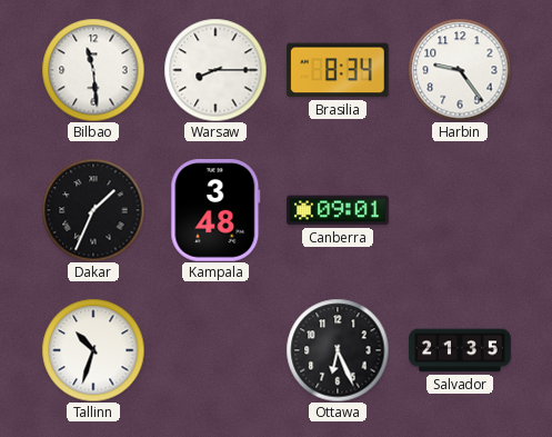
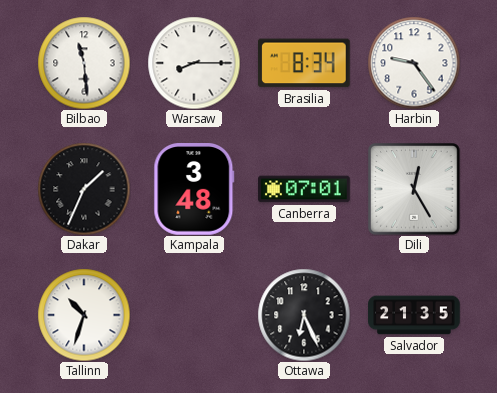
Canberra: 09:01 -> 07:01 (304, 189)
Dili: none -> 12:25 (414, 189)
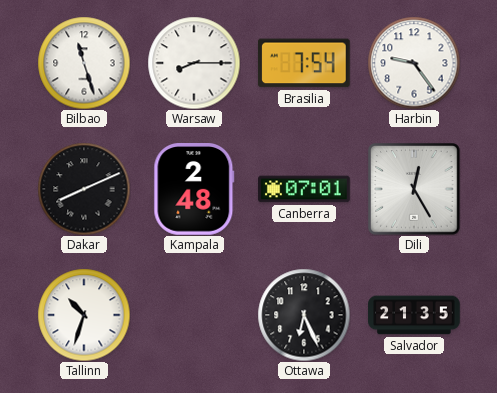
Bilbao: 11:29 -> 11:27 (84, 63)
Brasilia: 8:34 -> 7:54 (304, 63)
Dakar: 1:34 -> 8:11 (84, 189)
Kampala: 3:48 -> 2:48 (194, 190)
